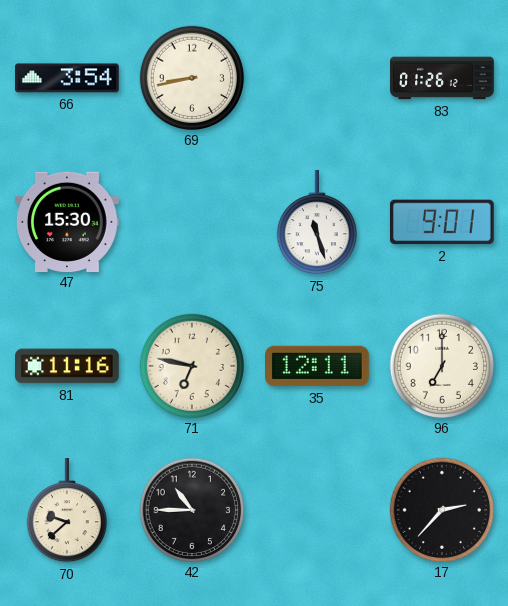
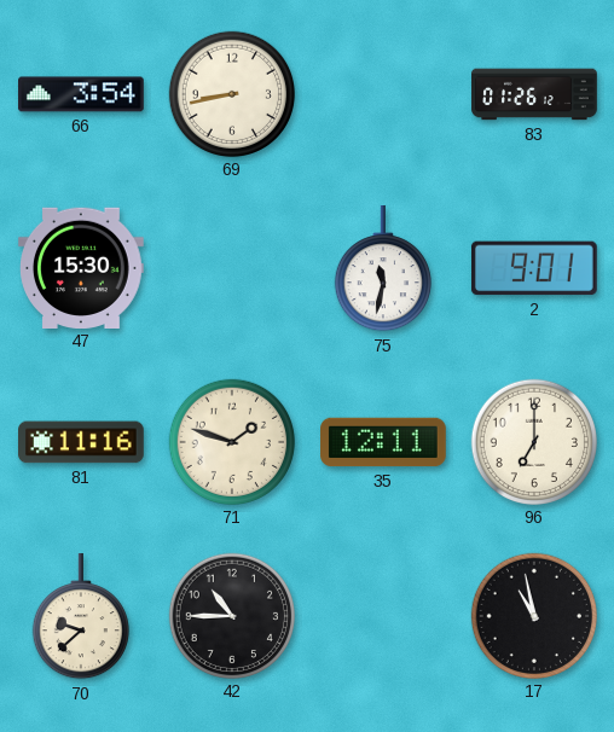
75: 11:27 -> 11:32 (383, 269)
71: 6:47 -> 1:48 (231, 441)
17: 2:37 -> 10:58 (533, 615)
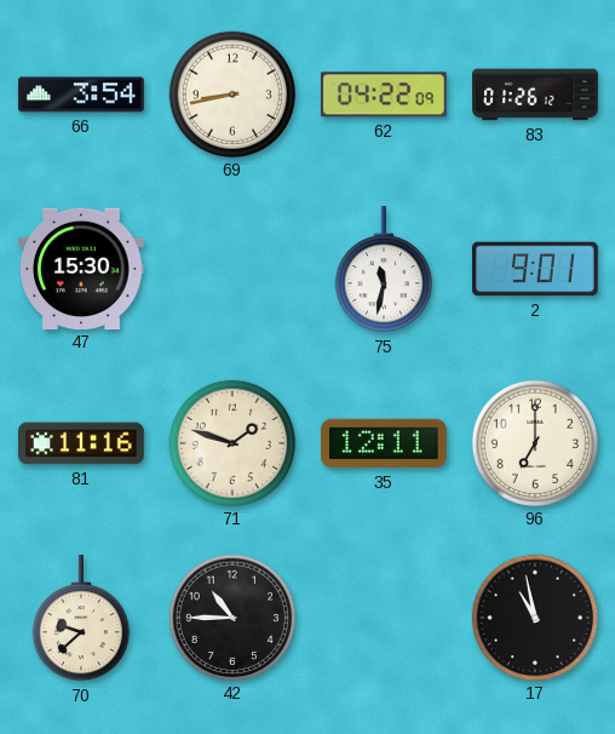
62: none -> 04:22 (384, 94)
